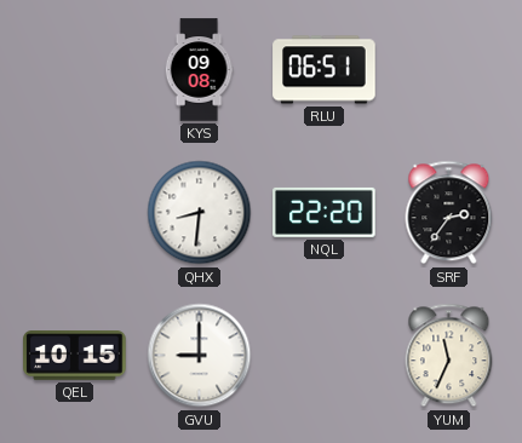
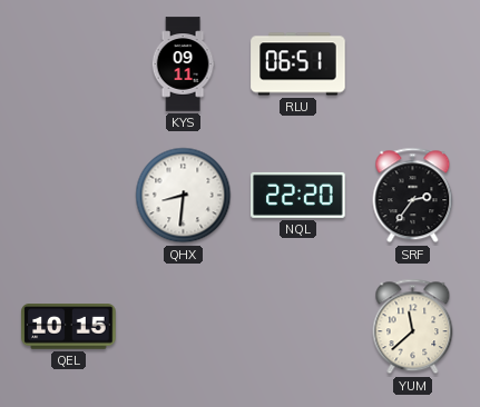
KYS: 09:08 -> 09:11 (183, 64)
GVU: 9:00 -> none (200, 356)
YUM: 11:34 -> 11:38 (413, 327)
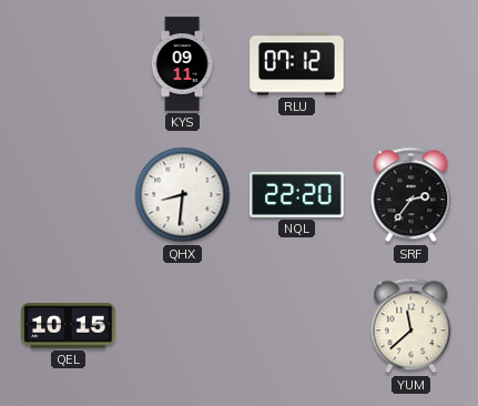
RLU: 06:51 -> 07:12 (297, 64)
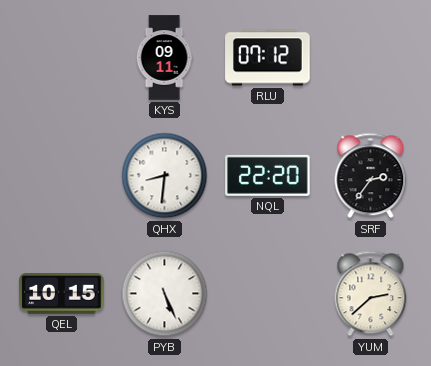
PYB: none -> 5:26 (165, 294)
YUM: 11:38 -> 2:38 (371, 294)
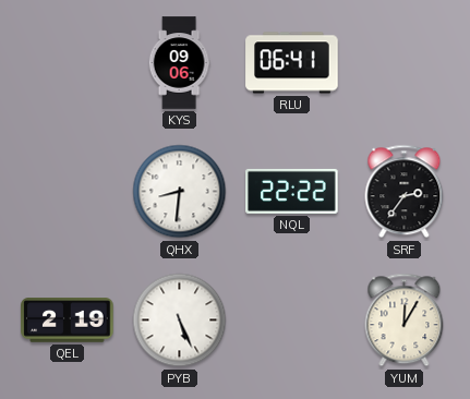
KYS: 09:11 -> 09:06 (179, 63)
RLU: 07:12 -> 06:41 (292, 63)
NQL: 22:20 -> 22:22 (292, 191)
QEL: 10:15 -> 2:19 (68, 321)
YUM: 2:38 -> 12:05 (405, 321)
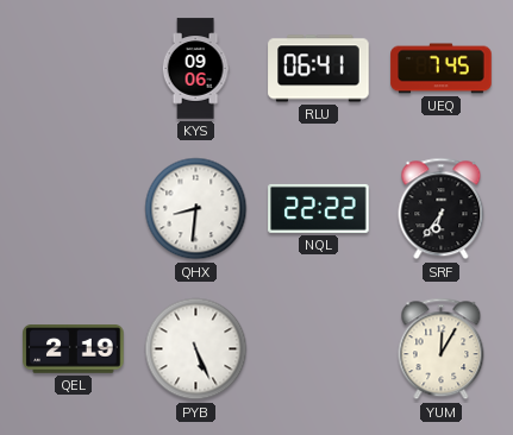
UEQ: none -> 7:45 (442, 69)
SRF: 2:36 -> 6:36 (442, 209)
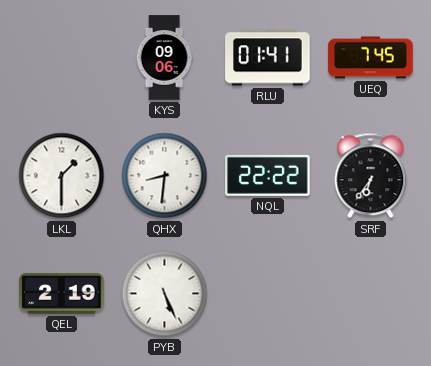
RLU: 06:41 -> 01:41 (268, 58)
LKL: none -> 1:30 (62, 176)
YUM: 12:05 -> none (442, 349)
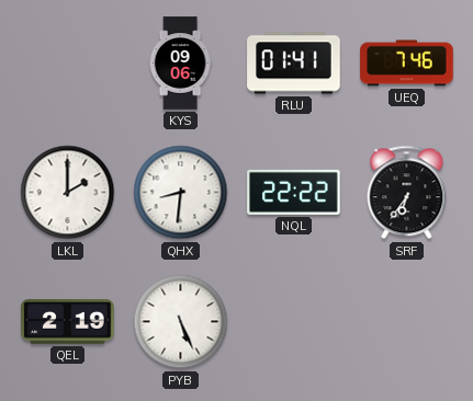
UEQ: 7:45 -> 7:46 (407, 64)
LKL: 1:30 -> 2:00 (68, 193)
